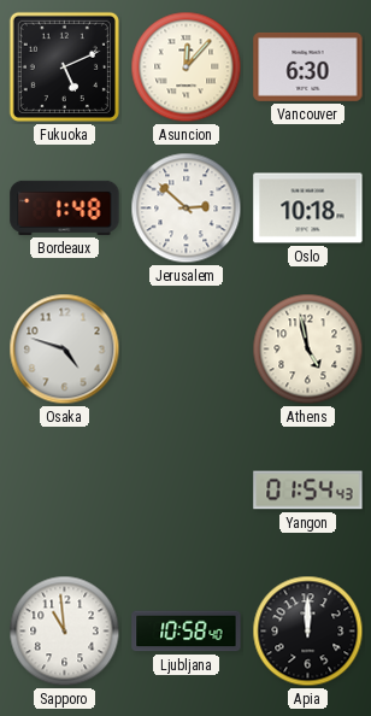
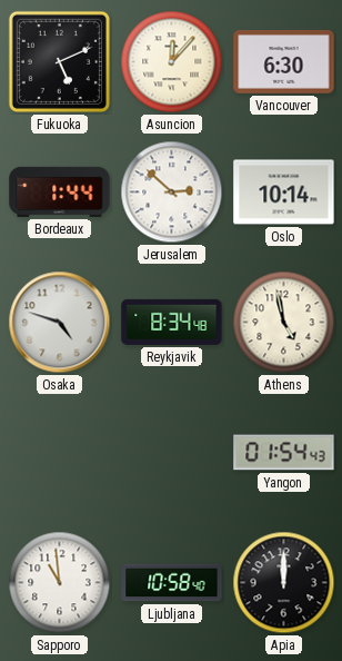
Bordeaux: 1:48 -> 1:44 (60, 191)
Oslo: 10:18 -> 10:14 (284, 193)
Reykjavik: none -> 8:34 (172, 322)
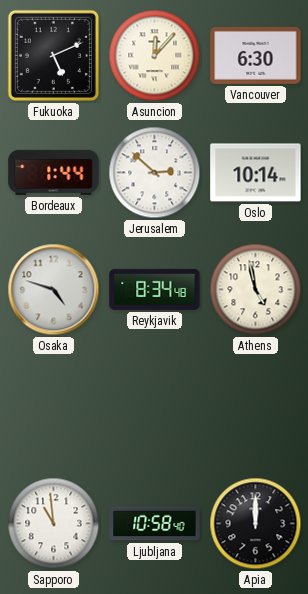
Yangon: 01:54 -> none (284, 453)
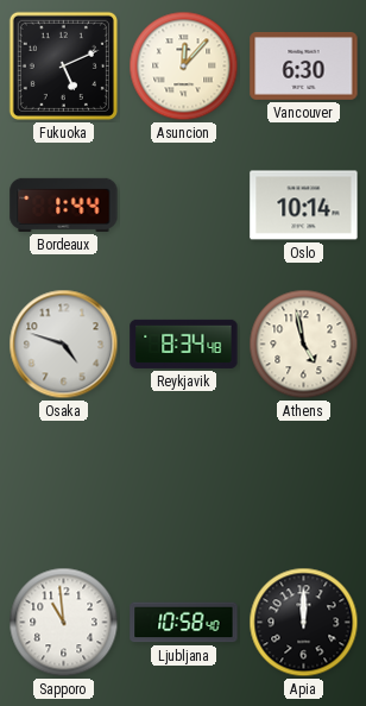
Jerusalem: 2:52 -> none (155, 173)
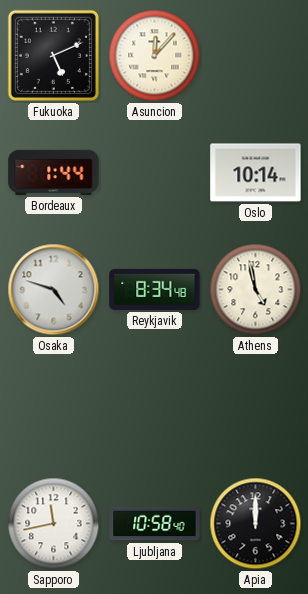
Vancouver: 6:30 -> none (304, 65)
Sapporo: 10:59 -> 11:43 (54, 524)
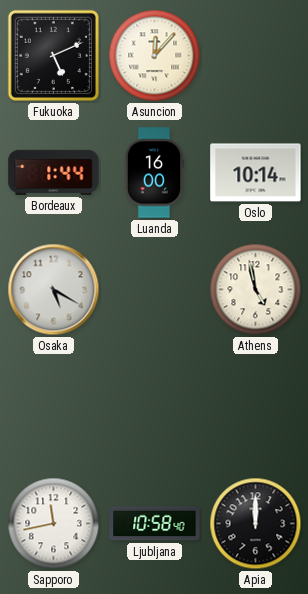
Luanda: none -> 16:00 (154, 173)
Osaka: 4:48 -> 5:20 (54, 290)
Reykjavik: 8:34 -> none (155, 289)
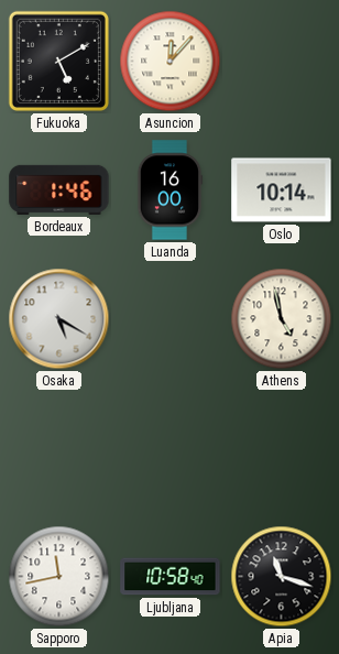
Fukuoka: 5:11 -> 5:10 (58, 61)
Bordeaux: 1:44 -> 1:46 (59, 189)
Apia: 12:00 -> 11:18 (282, 577)
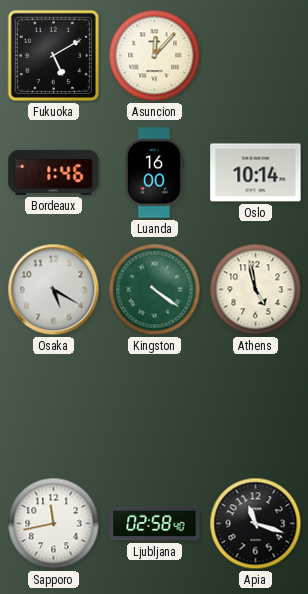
Kingston: none -> 4:21 (155, 290)
Ljubljana: 10:58 -> 02:58 (155, 524)
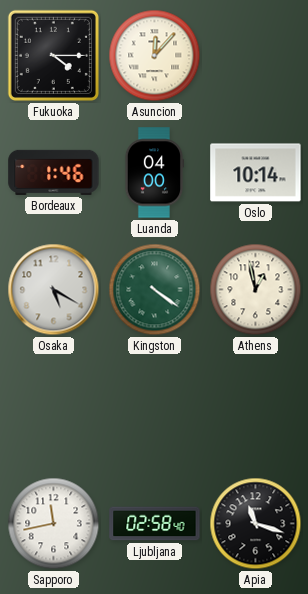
Fukuoka: 5:10 -> 4:15 (53, 55)
Luanda: 16:00 -> 04:00 (154, 173)
Athens: 4:58 -> 12:58 (256, 290)
